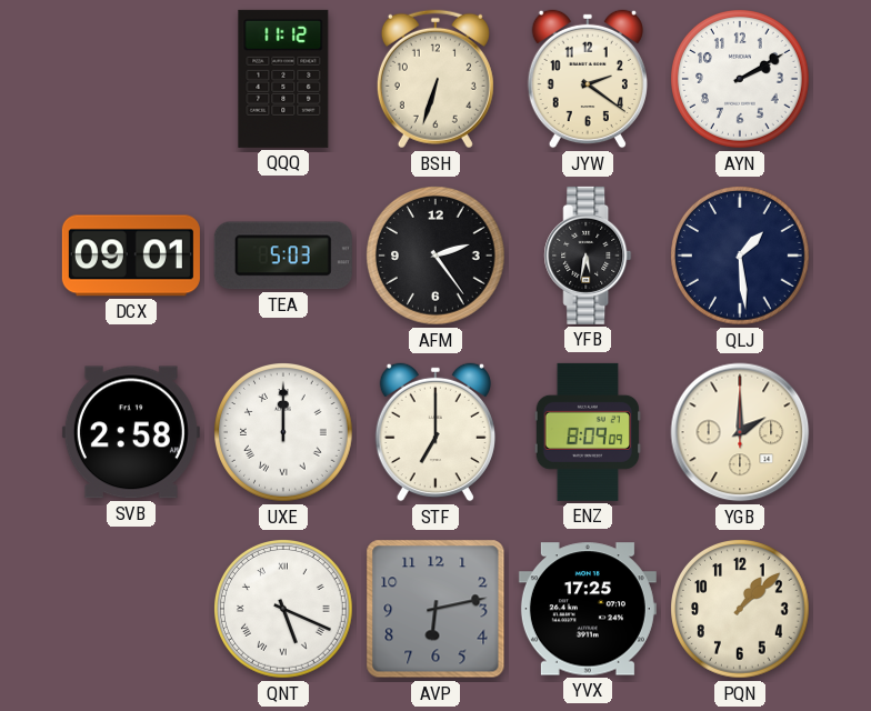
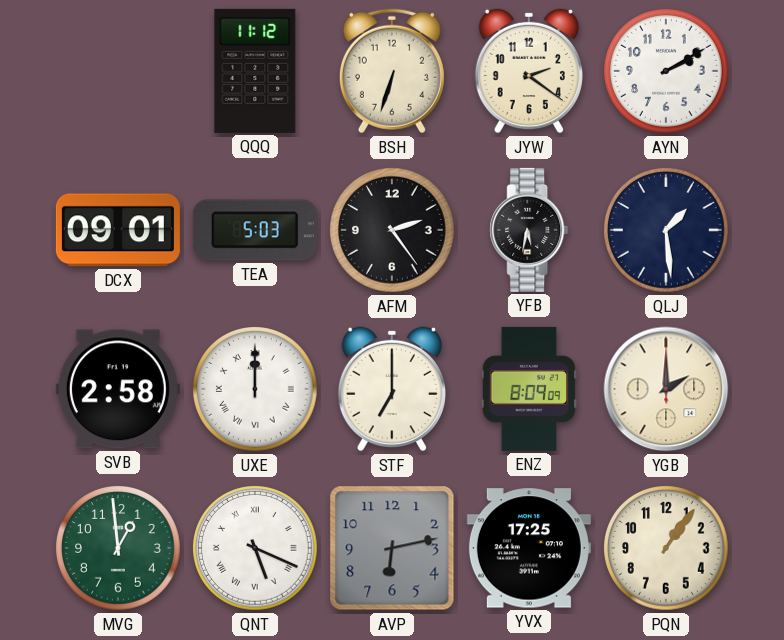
MVG: none -> 12:59 (119, 549)
PQN: 1:08 -> 1:06 (667, 549)
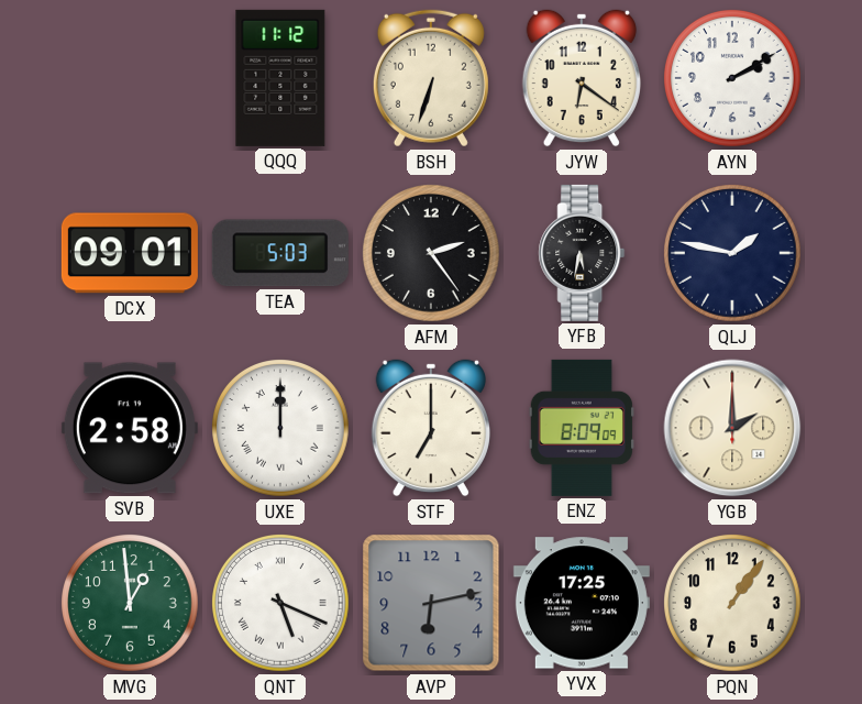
JYW: 2:21 -> 6:21 (582, 78)
QLJ: 1:29 -> 1:47 (733, 254)
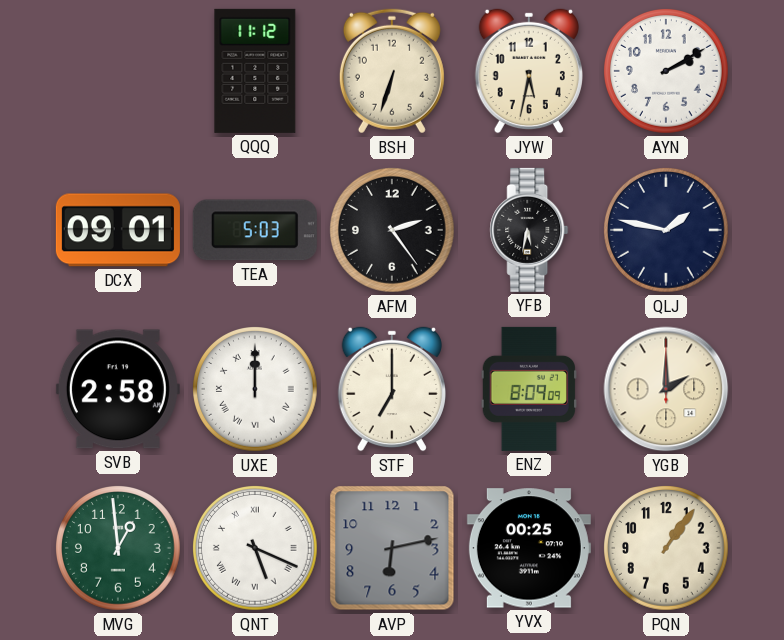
JYW: 6:21 -> 5:32 (529, 71)
YVX: 17:25 -> 00:25 (529, 548)
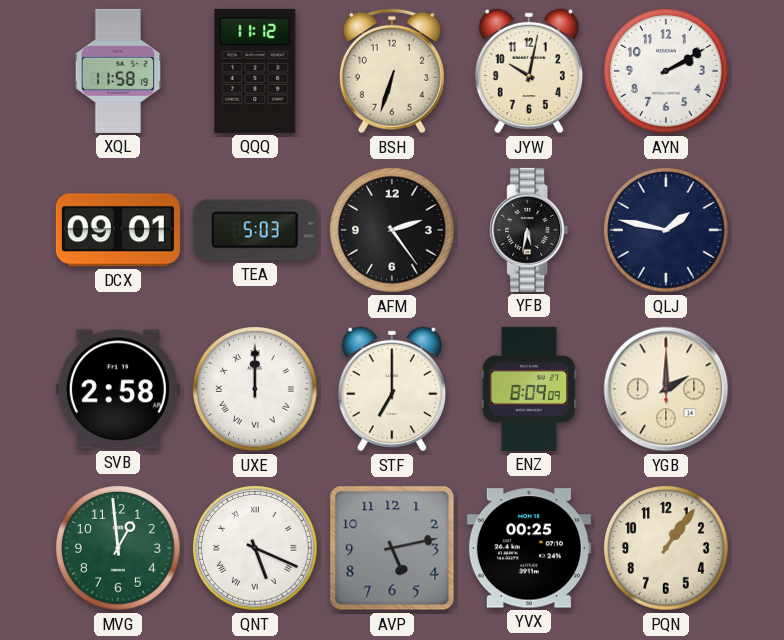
XQL: none -> 11:58 (118, 71)
JYW: 5:32 -> 10:02 (529, 71)
AVP: 6:13 -> 5:13 (392, 548)
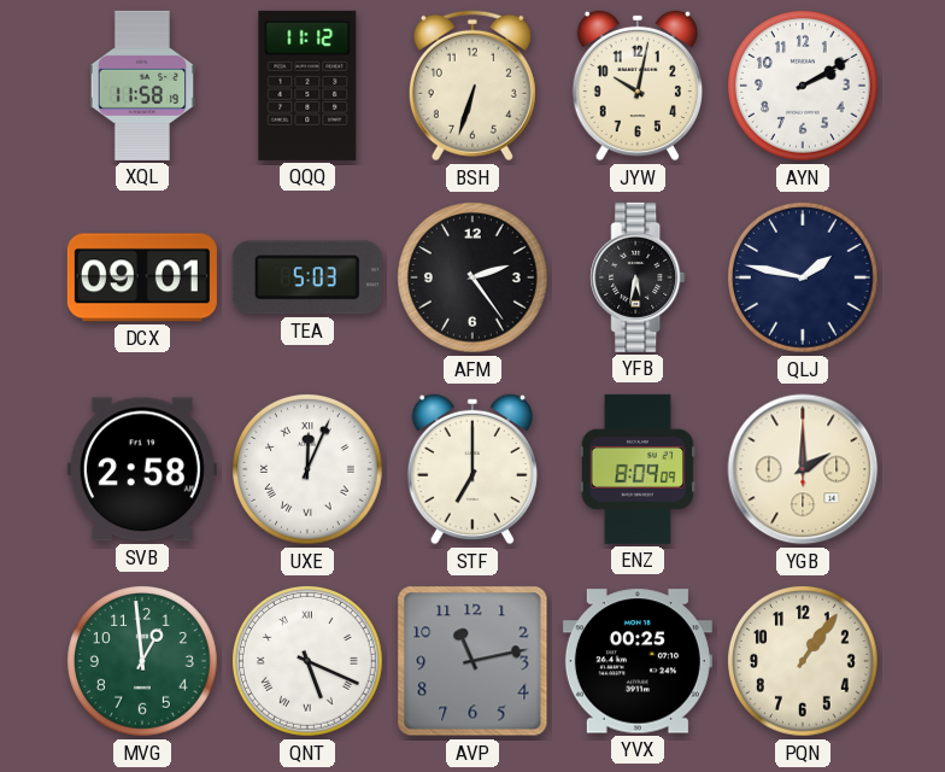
UXE: 12:00 -> 12:04 (309, 470)
AVP: 5:13 -> 11:13 (472, 661)
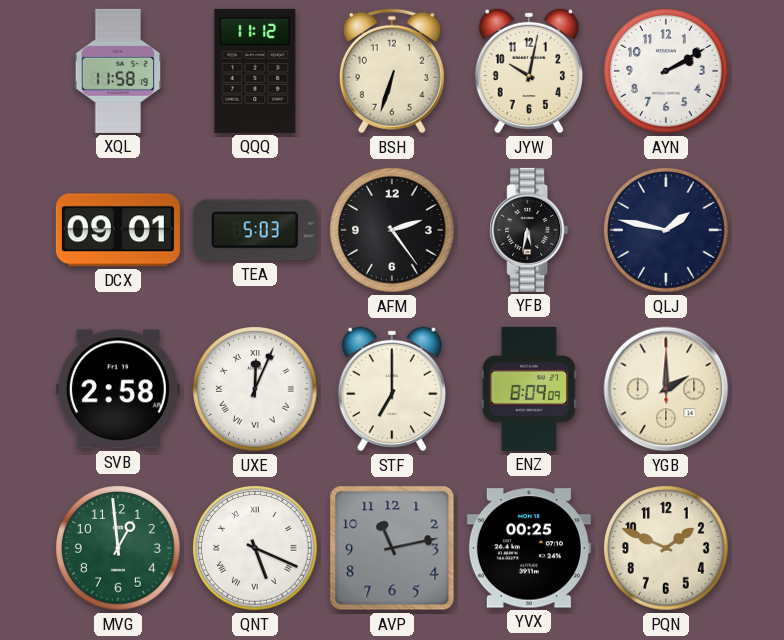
PQN: 1:06 -> 1:49 (667, 549)
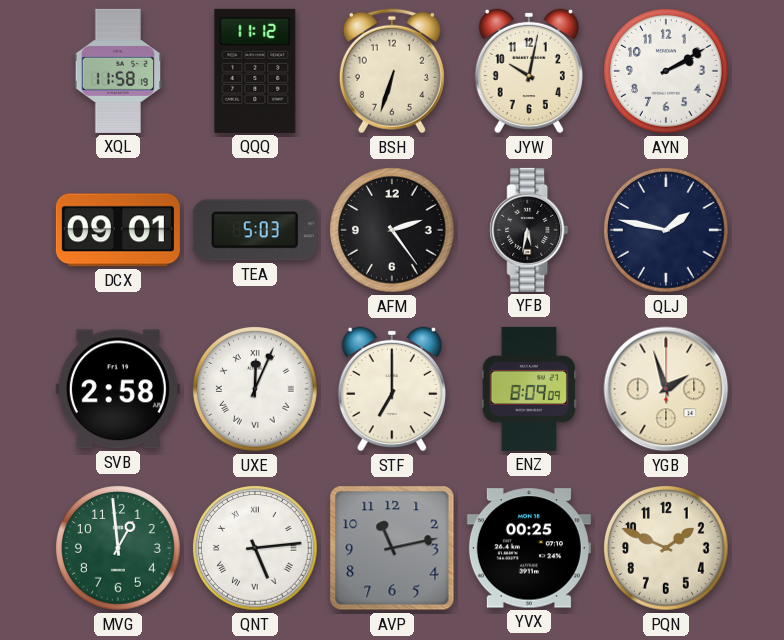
YGB: 2:00 -> 1:57 (666, 389)
QNT: 5:19 -> 5:14 (256, 549)
